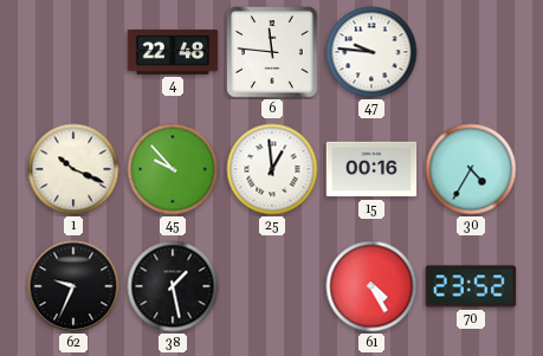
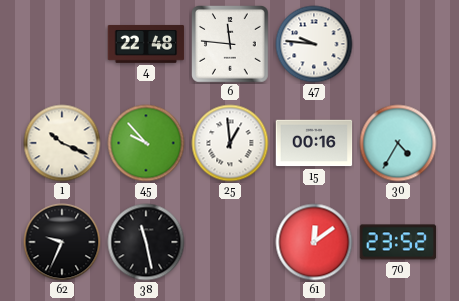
38: 1:28 -> 11:28 (146, 242)
61: 4:25 -> 12:09 (314, 242)
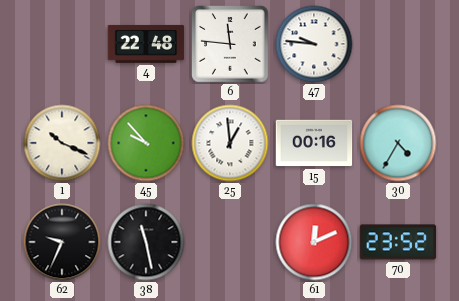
61: 12:09 -> 12:11 (314, 242)
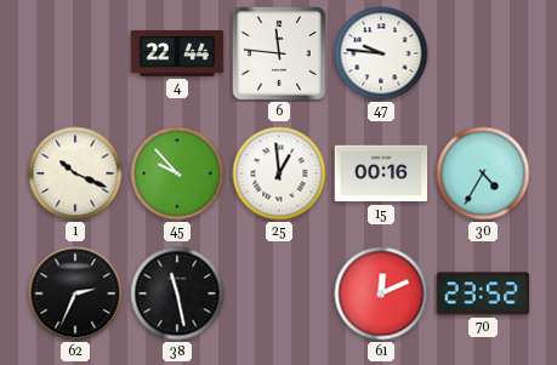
4: 22:48 -> 22:44 (177, 53)
62: 9:34 -> 2:34 (75, 293)
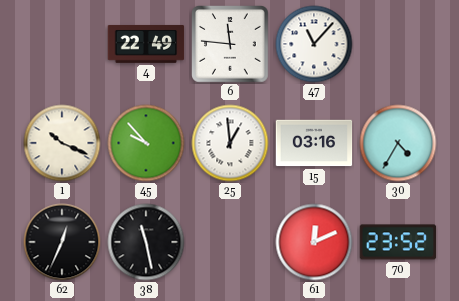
4: 22:44 -> 22:49 (146, 44)
47: 9:46 -> 11:07 (314, 44)
15: 00:16 -> 03:16 (314, 143)
62: 2:34 -> 12:34 (62, 242)
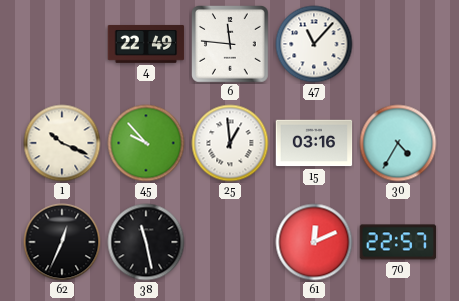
70: 23:52 -> 22:57 (398, 242)
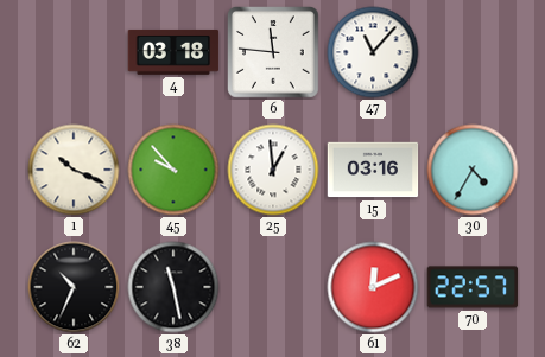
4: 22:49 -> 03:18 (173, 52)
62: 12:34 -> 10:34 (74, 287)
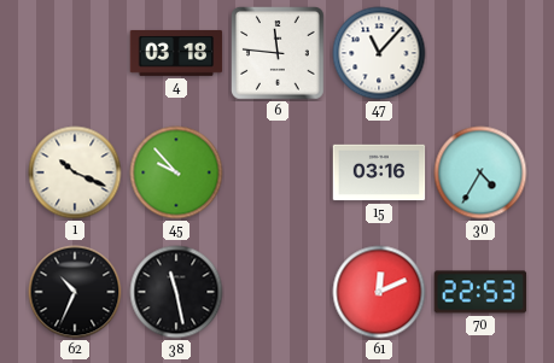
25: 12:59 -> none (273, 170)
70: 22:57 -> 22:53 (480, 292)
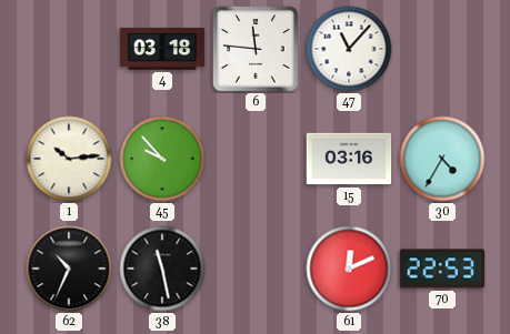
1: 10:19 -> 10:14 (69, 159)
